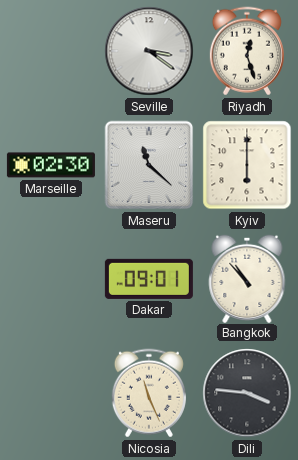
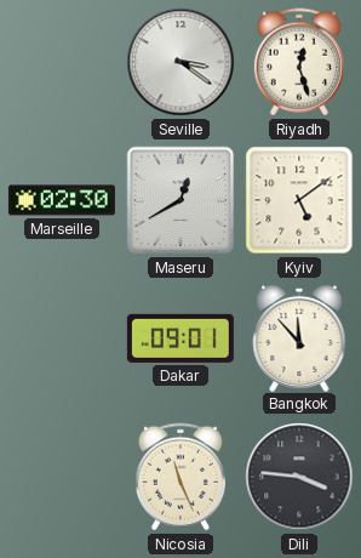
Maseru: 11:22 -> 12:40 (180, 200)
Kyiv: 6:00 -> 5:09 (299, 200)
Bangkok: 10:53 -> 11:53 (299, 337)
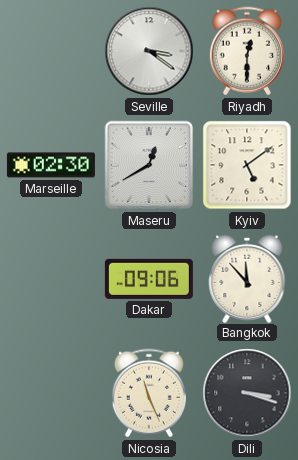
Riyadh: 12:27 -> 12:30 (247, 51)
Dakar: 09:01 -> 09:06 (149, 279)
Dili: 3:46 -> 3:18 (247, 393)
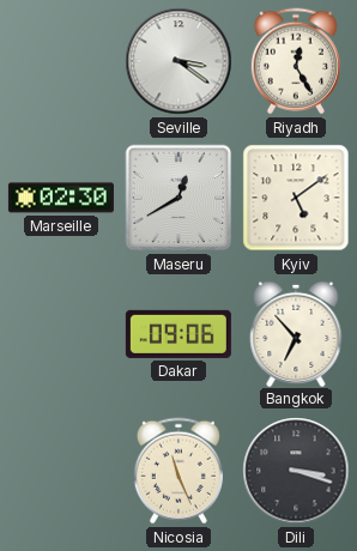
Riyadh: 12:30 -> 12:25 (296, 61)
Bangkok: 11:53 -> 6:53 (296, 333)
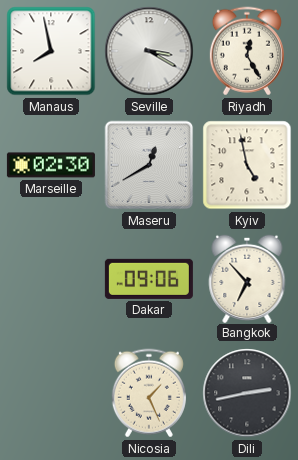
Manaus: none -> 7:58 (51, 51)
Seville: 3:21 -> 3:20 (149, 51)
Kyiv: 5:09 -> 4:58 (247, 165)
Nicosia: 11:26 -> 1:26 (149, 393)
Dili: 3:18 -> 2:43 (247, 393)
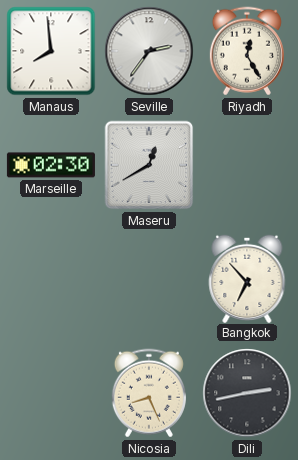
Manaus: 7:58 -> 7:59 (51, 51)
Seville: 3:20 -> 2:36 (149, 51)
Kyiv: 4:58 -> none (247, 165)
Dakar: 09:06 -> none (149, 279)
Nicosia: 1:26 -> 8:26 (149, 393)
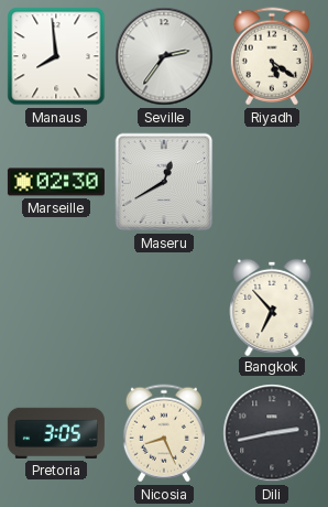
Riyadh: 12:25 -> 5:21 (272, 56)
Pretoria: none -> 3:05 (56, 433)
